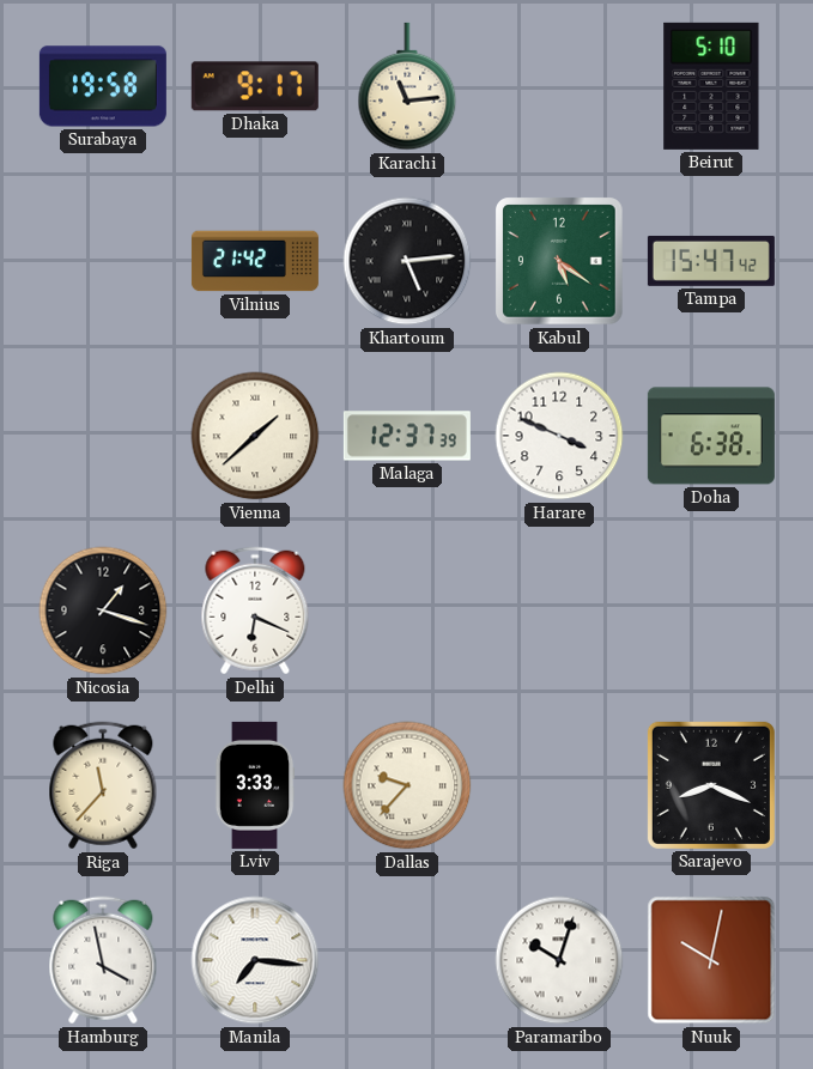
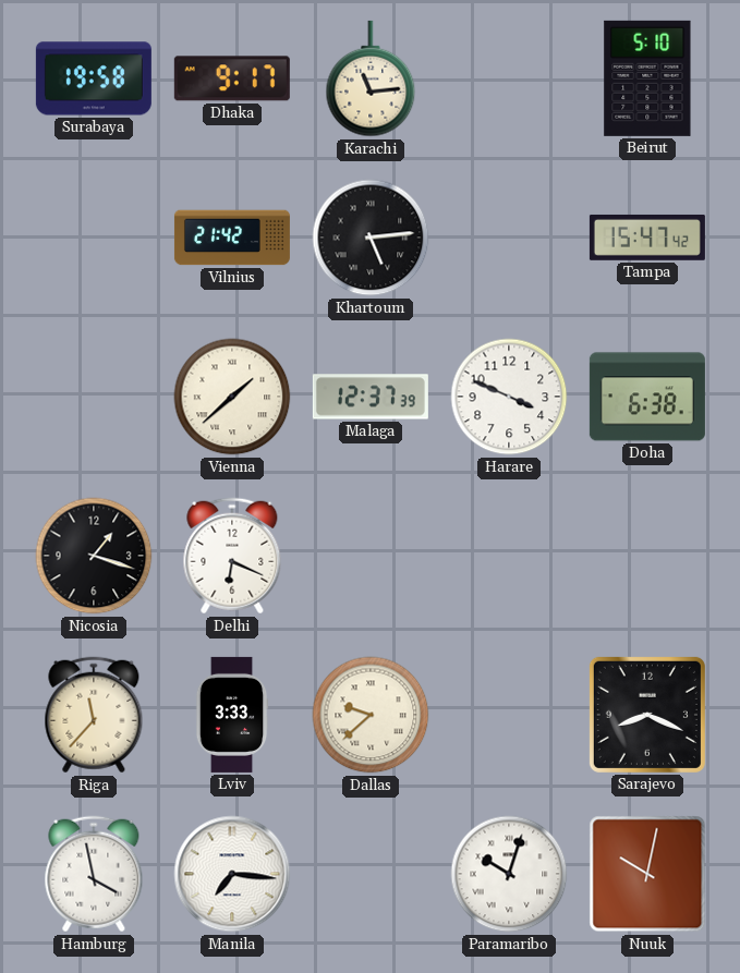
Kabul: 5:21 -> none (559, 261)
Dallas: 9:37 -> 9:38 (371, 715)
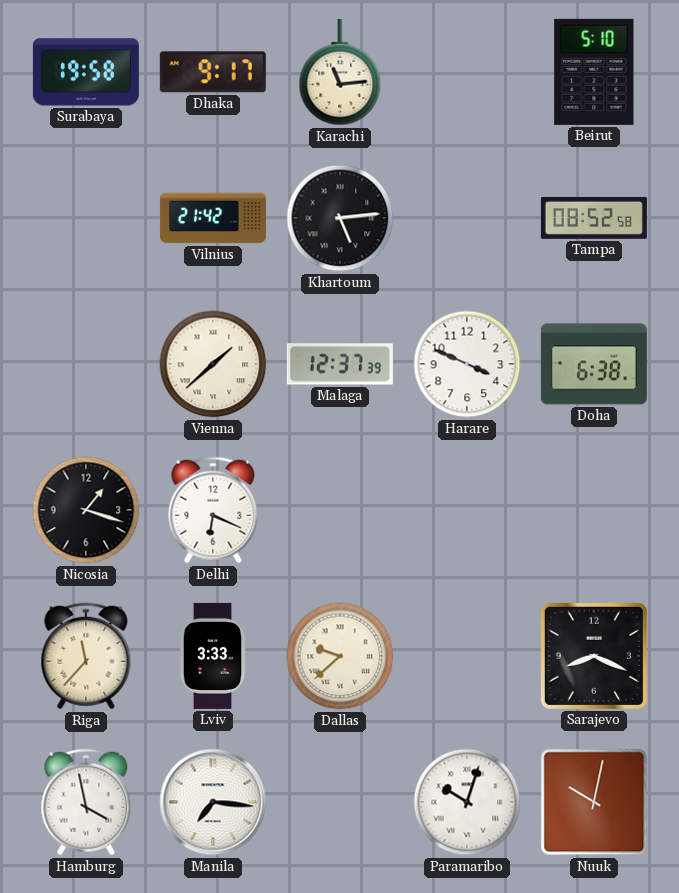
Tampa: 15:47 -> 08:52 (594, 218)
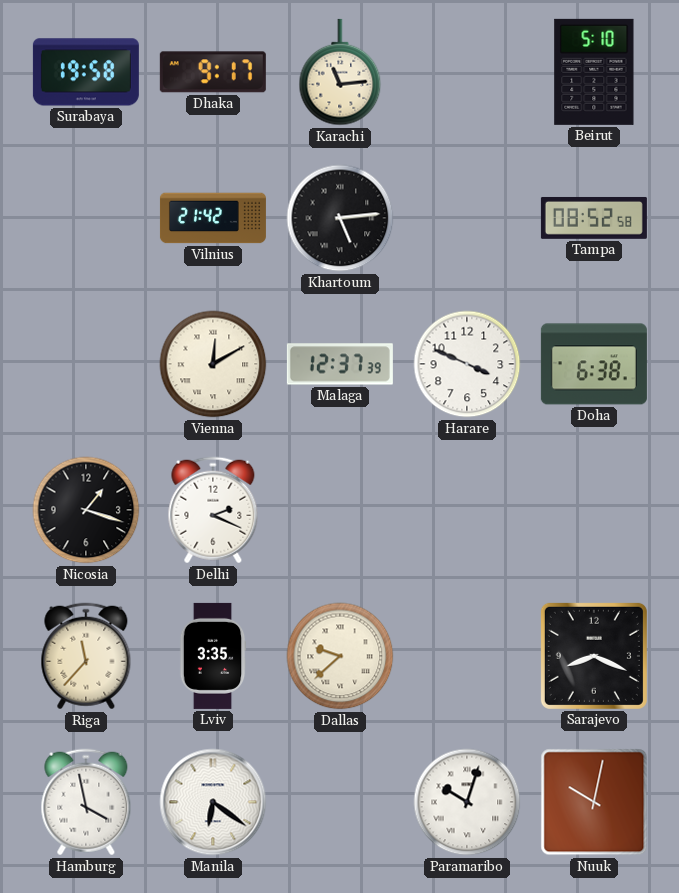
Vienna: 1:38 -> 12:10 (213, 364)
Delhi: 6:19 -> 2:19 (213, 510)
Lviv: 3:33 -> 3:35 (213, 656)
Manila: 7:16 -> 6:21 (213, 802)
